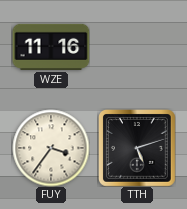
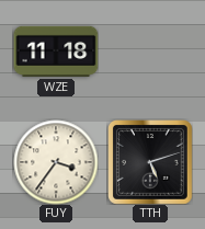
WZE: 11:16 -> 11:18 (56, 51)
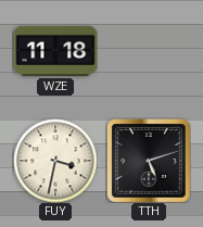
FUY: 3:36 -> 3:32 (55, 161)
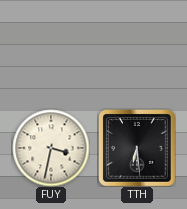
WZE: 11:18 -> none (55, 51)
TTH: 5:12 -> 6:29 (137, 148)
